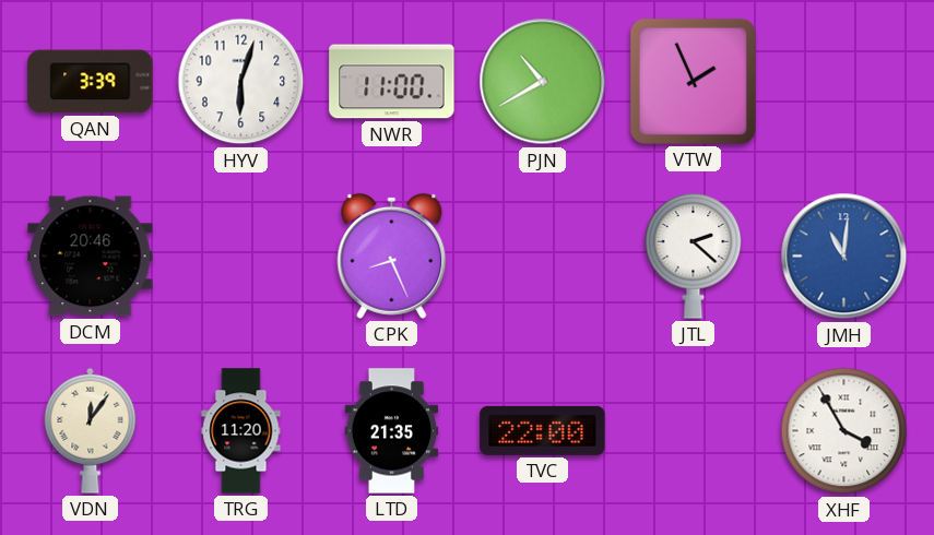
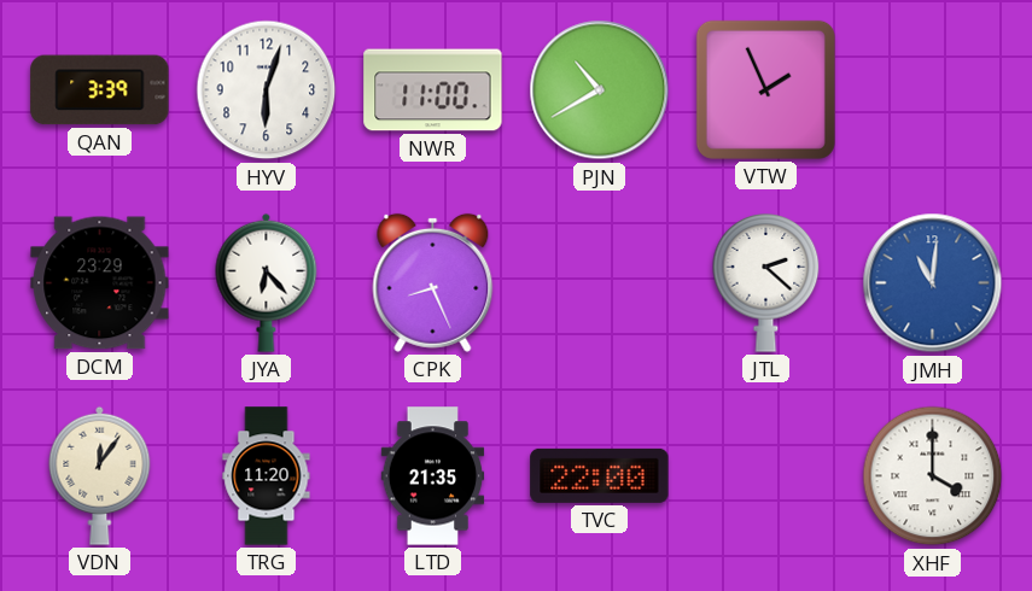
DCM: 20:46 -> 23:29 (100, 283)
JYA: none -> 6:23 (267, 282)
XHF: 3:55 -> 4:00 (933, 476)
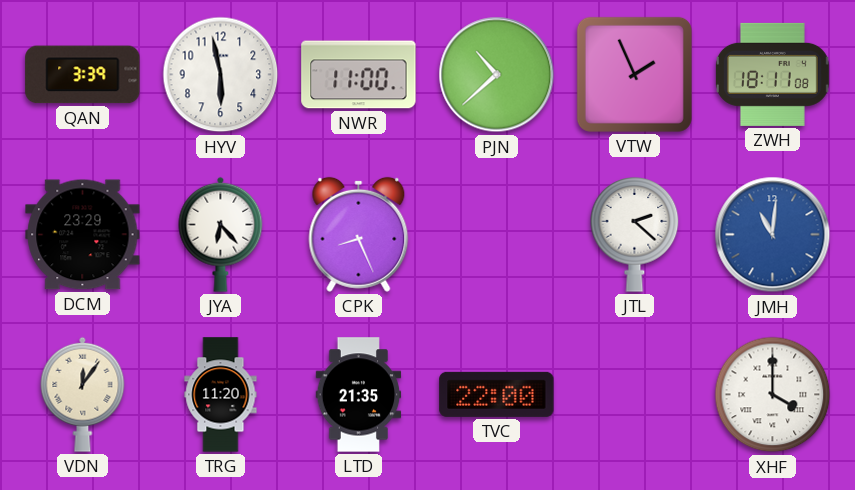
HYV: 6:03 -> 5:58 (221, 75)
PJN: 10:40 -> 10:38 (497, 75)
ZWH: none -> 18:11 (772, 74)
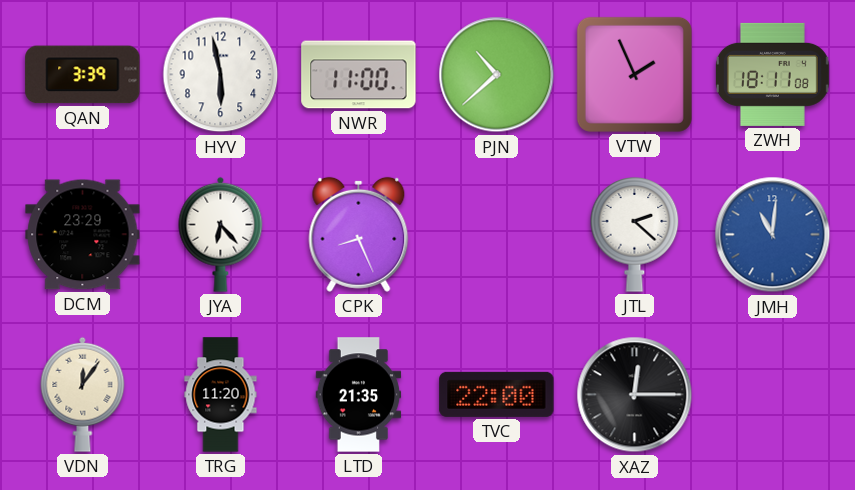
XAZ: none -> 12:15 (635, 395)
XHF: 4:00 -> none (773, 395)
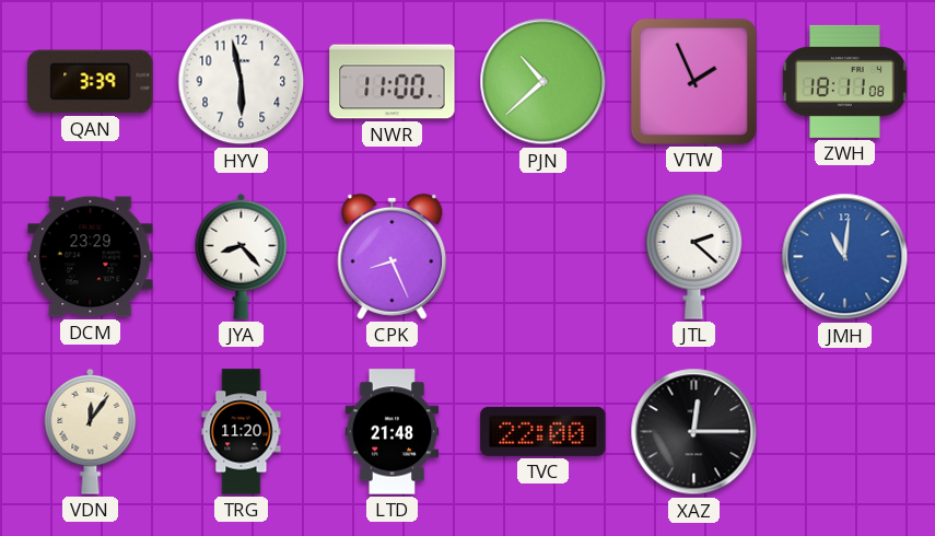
JYA: 6:23 -> 8:23 (242, 256)
LTD: 21:35 -> 21:48 (393, 432)
